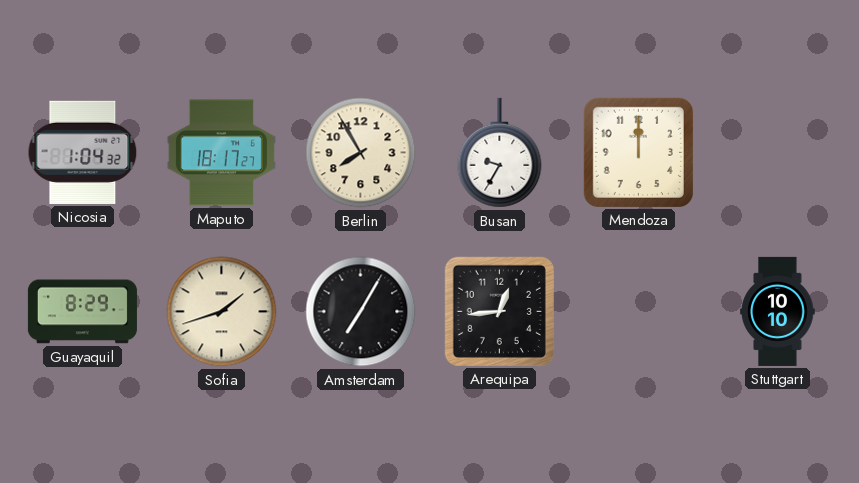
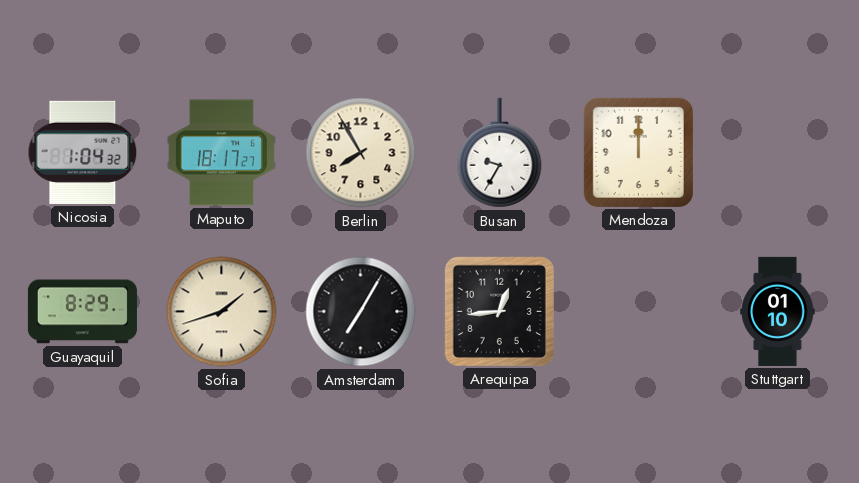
Stuttgart: 10:10 -> 01:10 (778, 311)
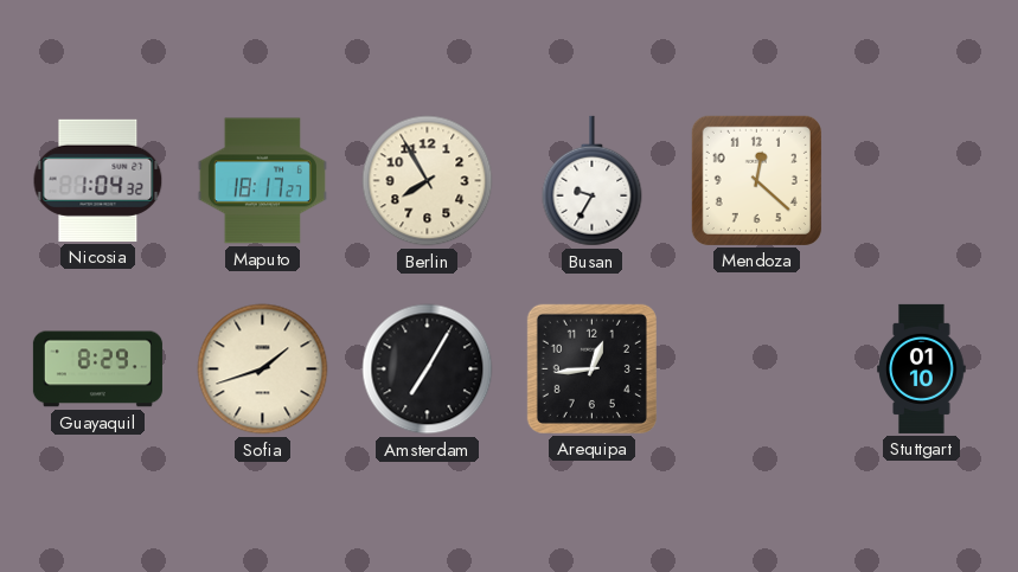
Mendoza: 12:00 -> 12:22 (756, 180)
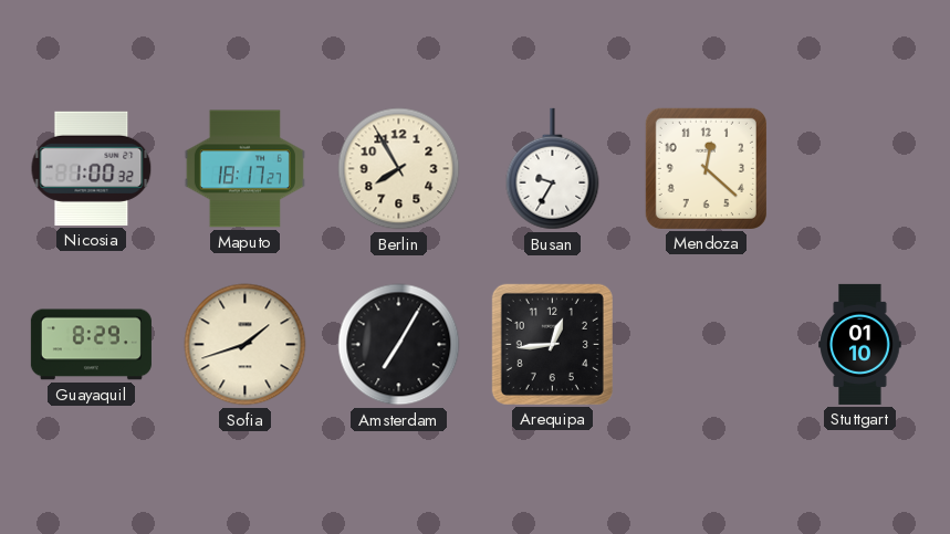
Nicosia: 1:04 -> 1:00 (92, 168)
